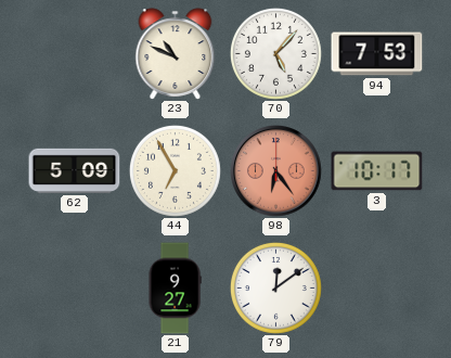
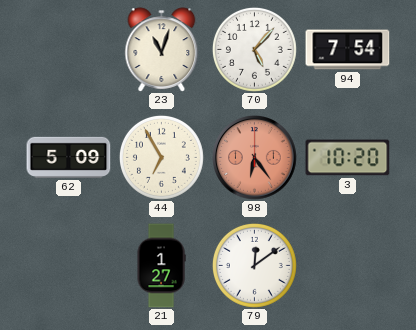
23: 10:49 -> 11:03 (162, 50)
94: 7:53 -> 7:54 (348, 50)
3: 10:17 -> 10:20 (348, 158)
21: 9:27 -> 1:27 (161, 266)
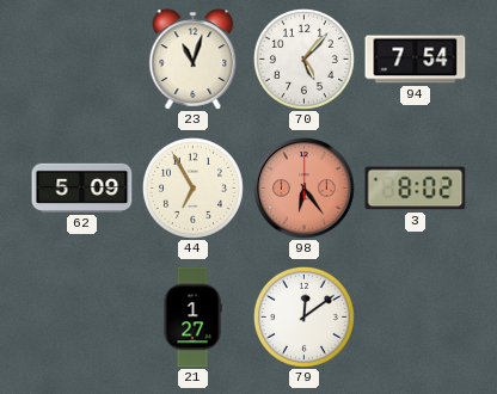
3: 10:20 -> 8:02 (416, 189)
